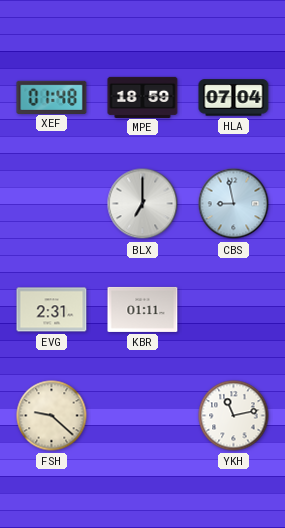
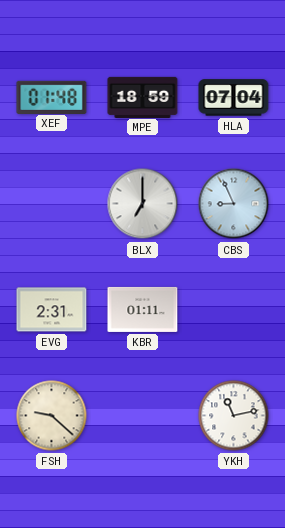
CBS: 8:58 -> 8:56 (234, 204)
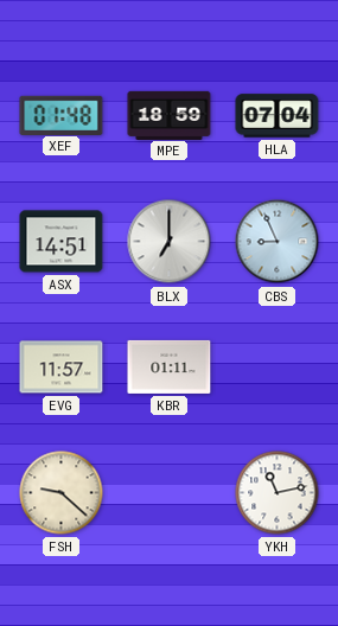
ASX: none -> 14:51 (62, 242)
EVG: 2:31 -> 11:57 (62, 368)
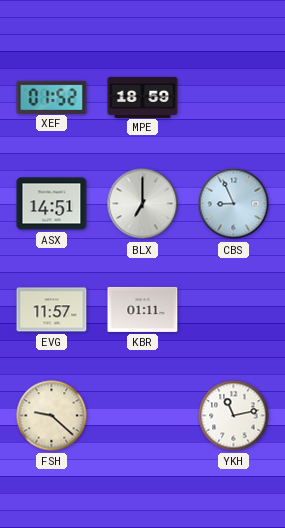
XEF: 01:48 -> 01:52 (52, 97)
HLA: 07:04 -> none (278, 116)
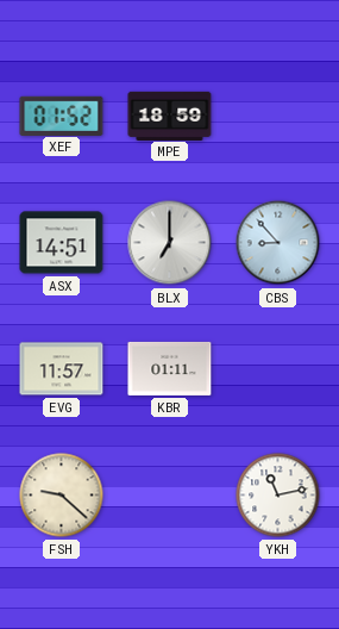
CBS: 8:56 -> 8:53 (278, 243)
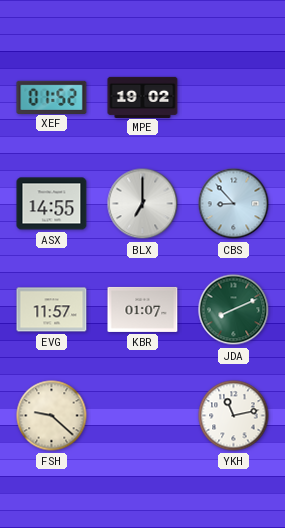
MPE: 18:59 -> 19:02 (143, 97)
ASX: 14:51 -> 14:55 (52, 204)
KBR: 01:11 -> 01:07 (143, 309)
JDA: none -> 8:11 (234, 310)
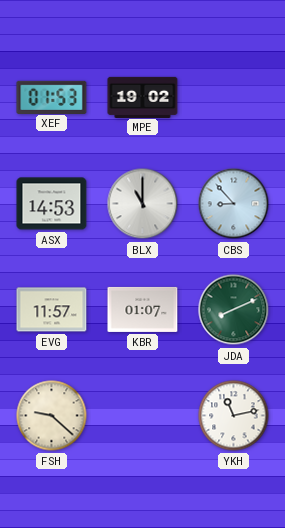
XEF: 01:52 -> 01:53 (52, 97)
ASX: 14:55 -> 14:53 (52, 204)
BLX: 7:00 -> 11:00 (143, 204)
